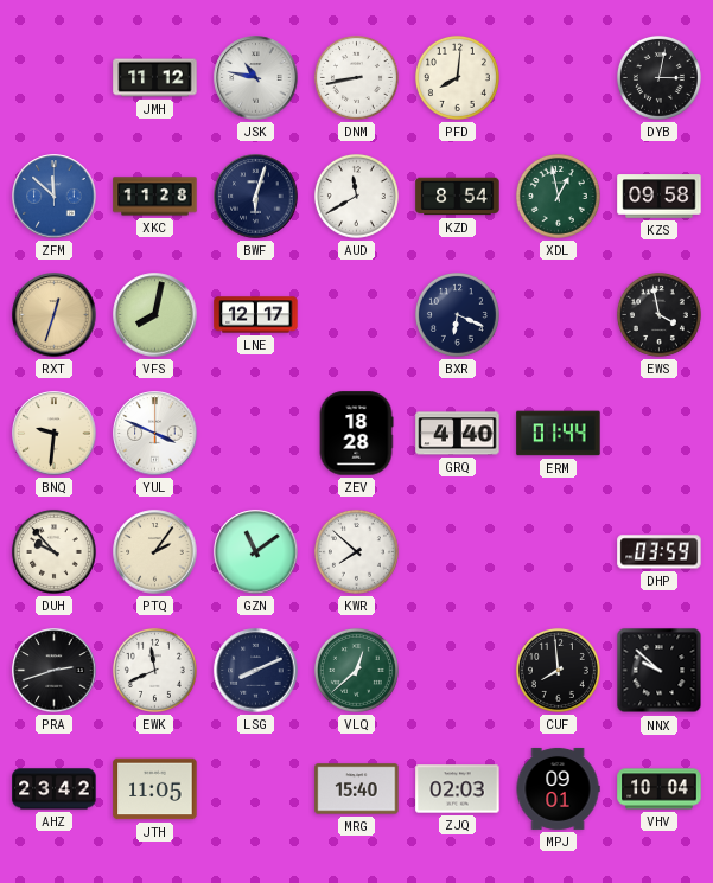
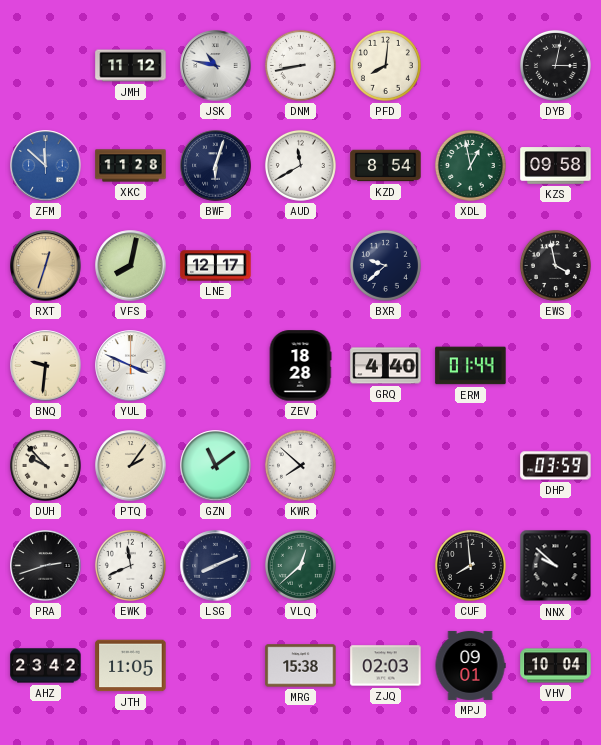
BXR: 6:19 -> 9:38 (385, 265)
MRG: 15:40 -> 15:38 (301, 666)
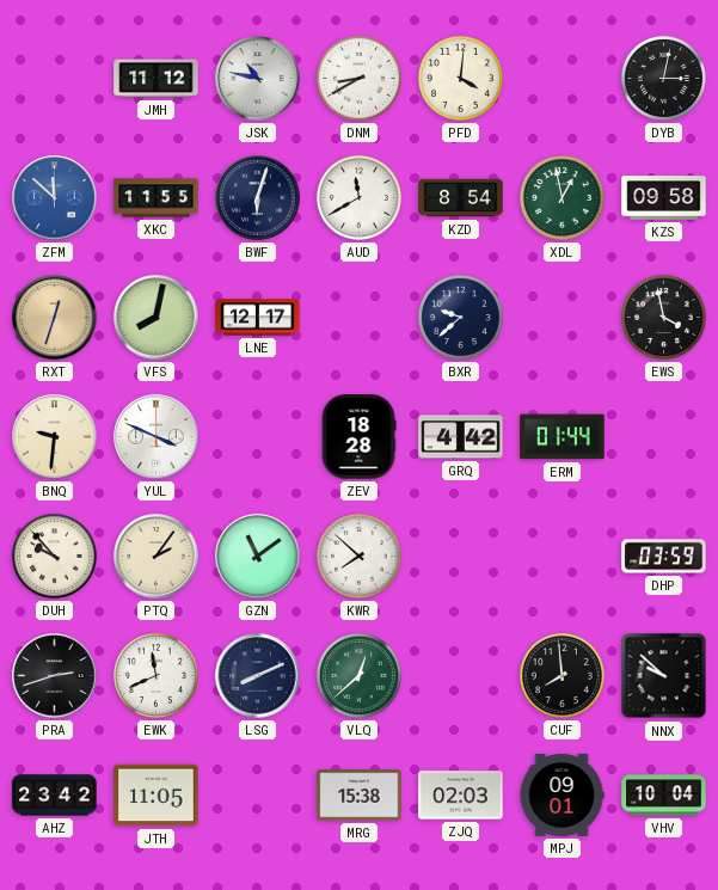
DNM: 8:43 -> 8:40 (358, 78)
PFD: 8:01 -> 4:01 (460, 78)
XKC: 11:28 -> 11:55 (157, 198)
GRQ: 4:40 -> 4:42 (461, 437)
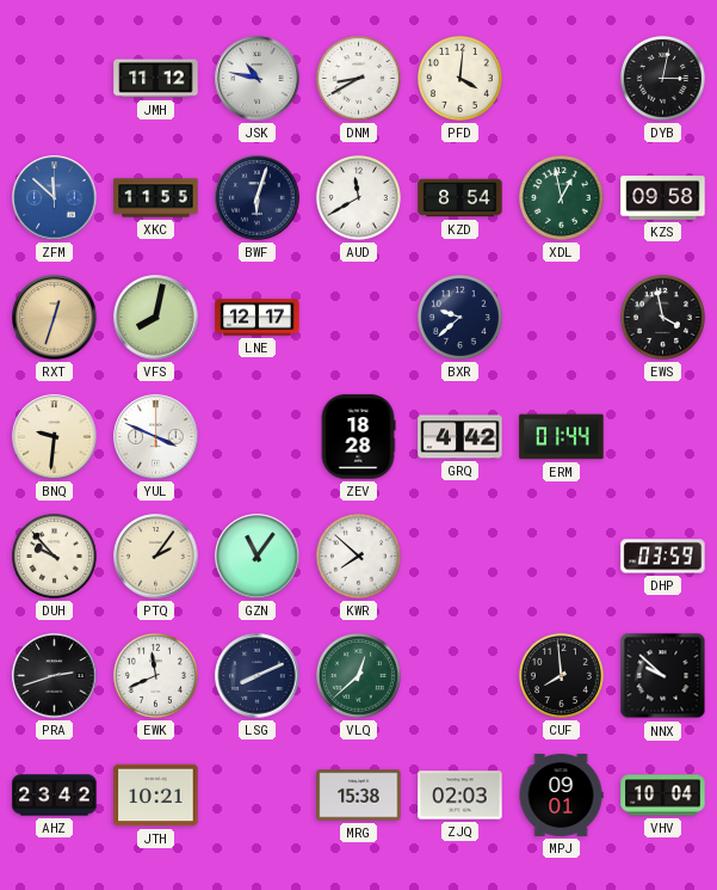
GZN: 11:09 -> 11:06 (258, 557)
JTH: 11:05 -> 10:21 (156, 796)
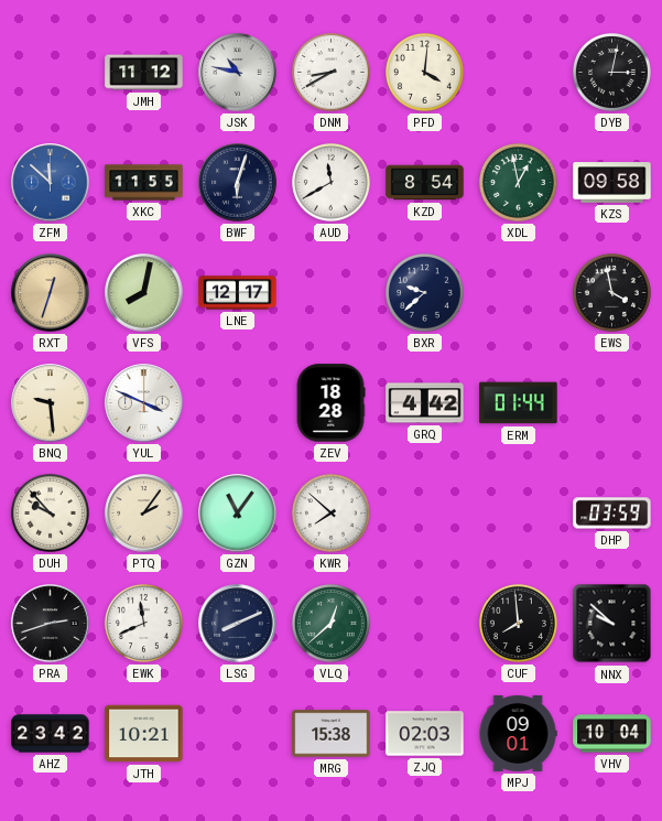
BNQ: 9:31 -> 9:29 (51, 403)
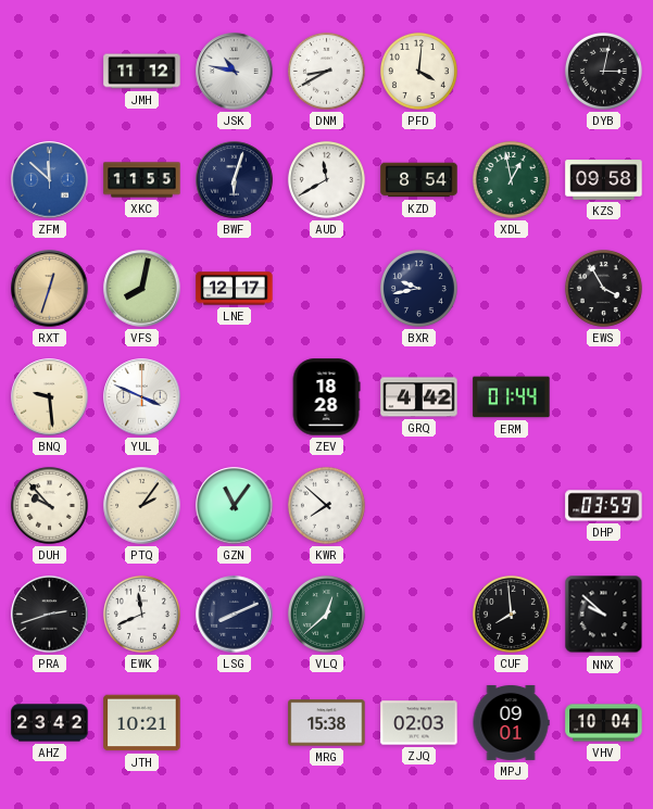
BXR: 9:38 -> 9:43 (418, 288)
EWS: 3:58 -> 3:55 (603, 288)
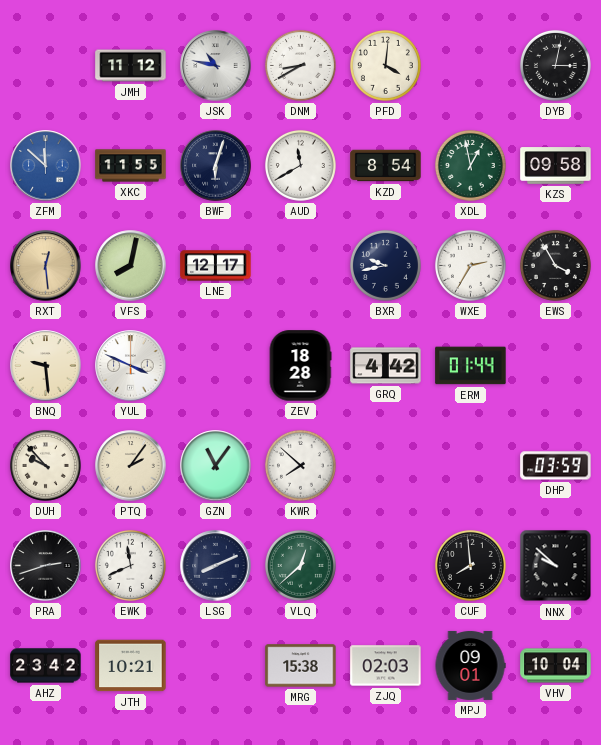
RXT: 12:33 -> 12:29 (46, 266)
WXE: none -> 2:35 (470, 265)
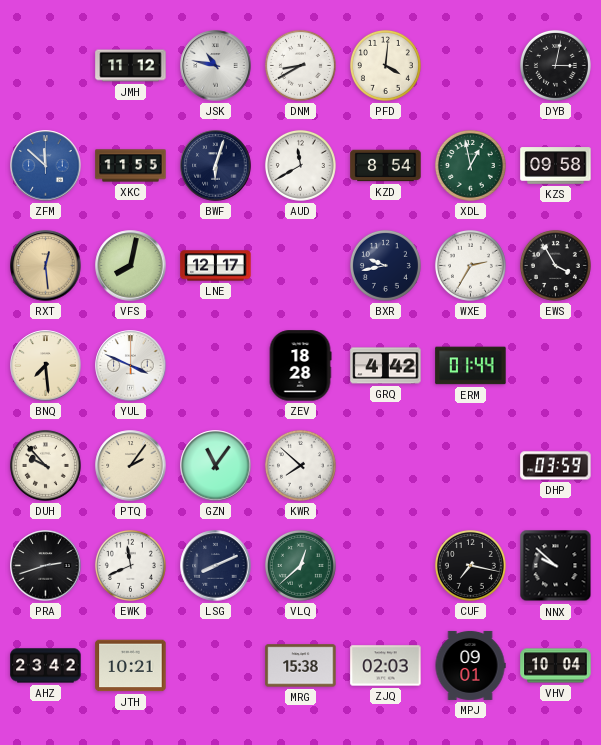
BNQ: 9:29 -> 7:29 (46, 366)
CUF: 7:59 -> 7:17 (470, 565)
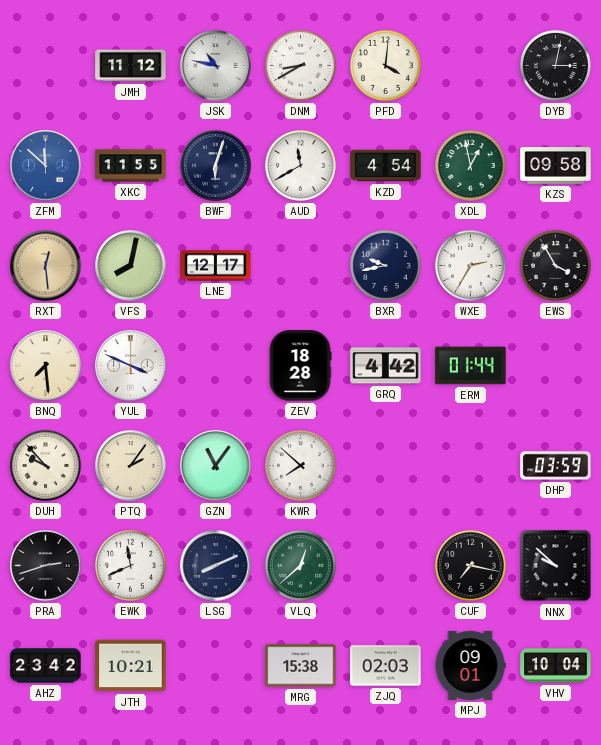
KZD: 8:54 -> 4:54 (386, 166)
